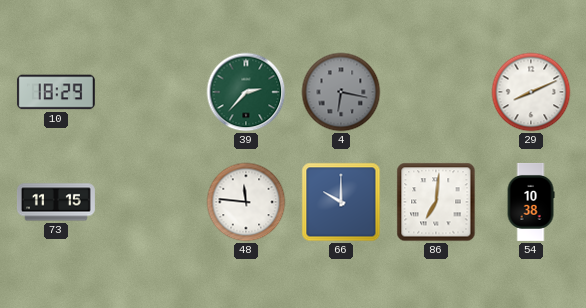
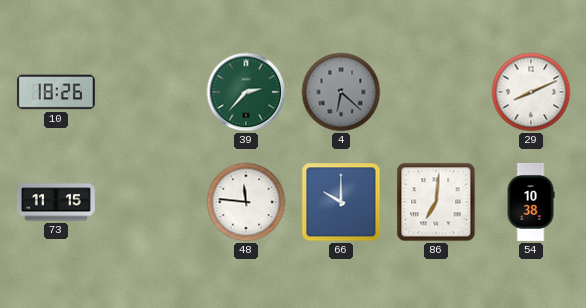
10: 18:29 -> 18:26 (56, 92)
4: 6:17 -> 6:22 (341, 92)
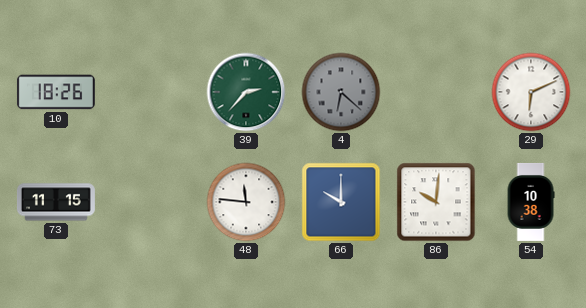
29: 8:11 -> 6:11 (531, 92)
86: 7:01 -> 10:01 (436, 202)
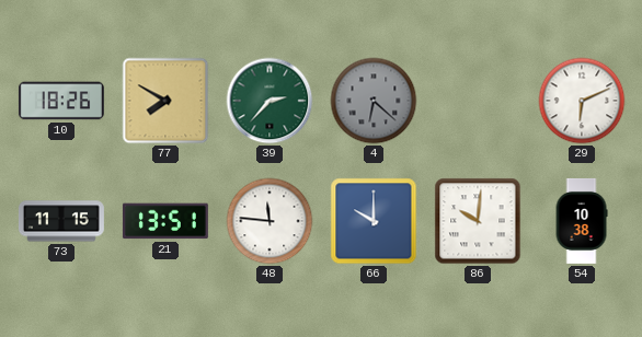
77: none -> 7:50 (165, 101)
21: none -> 13:51 (165, 221)
